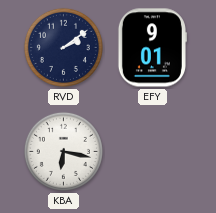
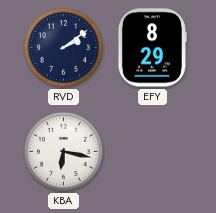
EFY: 9:01 -> 8:29 (152, 48)
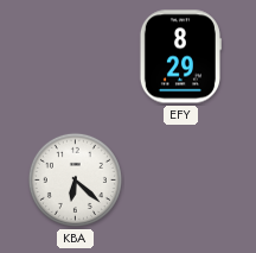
RVD: 2:09 -> none (63, 47)
KBA: 6:17 -> 6:22 (75, 179)
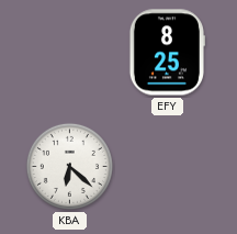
EFY: 8:29 -> 8:25 (167, 53)
